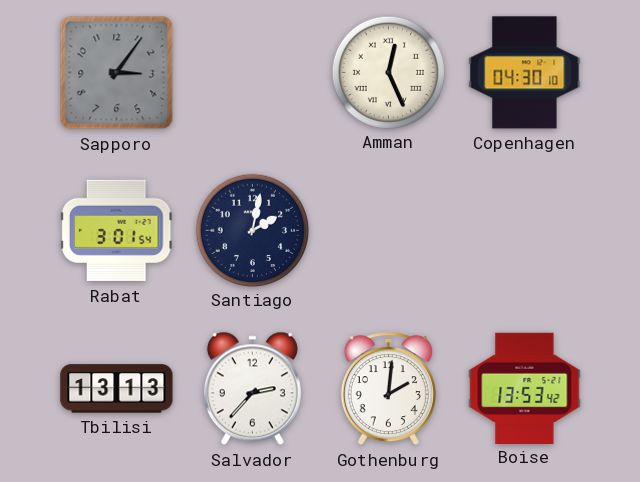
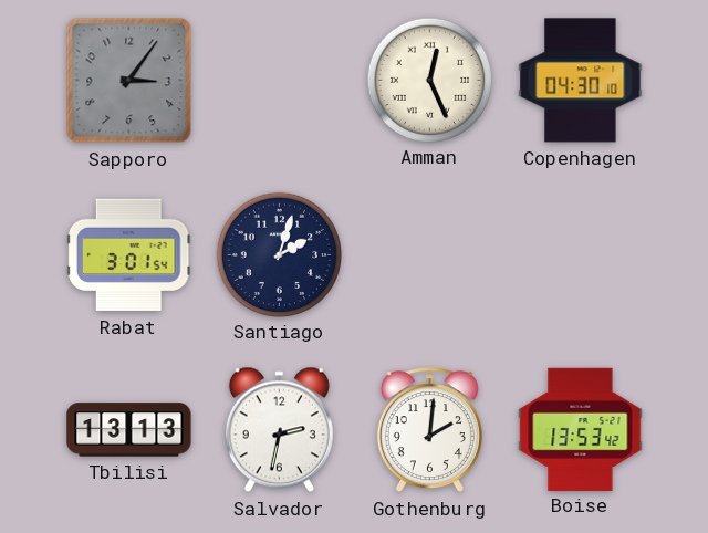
Santiago: 2:02 -> 2:03 (279, 254)
Salvador: 2:37 -> 2:32 (279, 430)
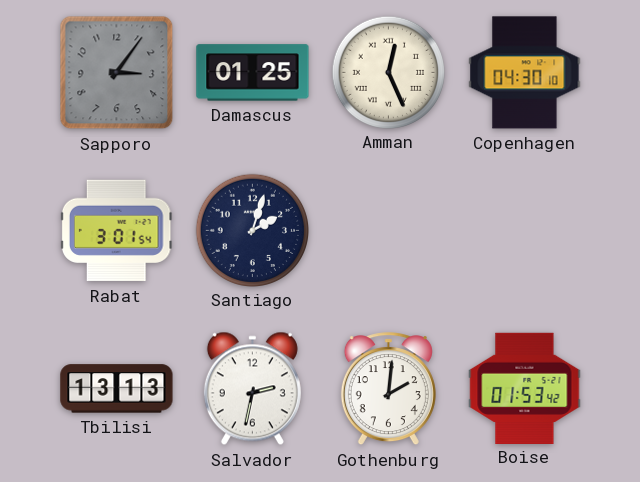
Damascus: none -> 01:25 (253, 73)
Boise: 13:53 -> 01:53 (525, 388)
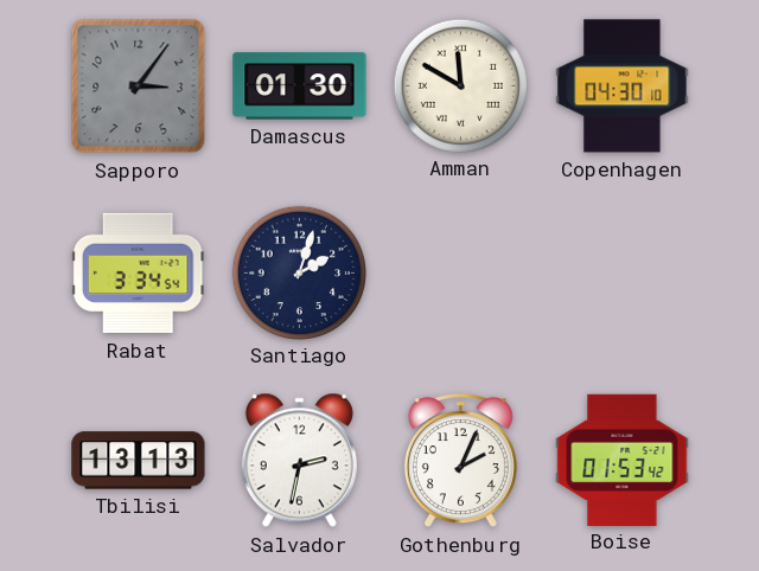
Damascus: 01:25 -> 01:30 (300, 86)
Amman: 12:26 -> 11:50 (460, 85)
Rabat: 3:01 -> 3:34 (138, 274)
Gothenburg: 2:01 -> 2:04 (460, 461)
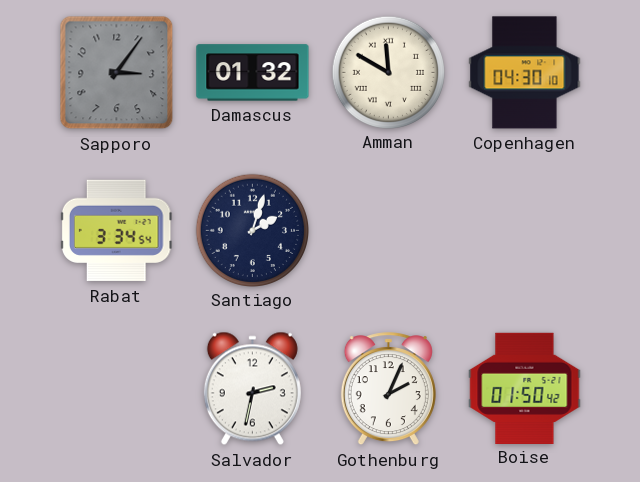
Damascus: 01:30 -> 01:32 (253, 73)
Tbilisi: 13:13 -> none (139, 461)
Boise: 01:53 -> 01:50 (525, 388)
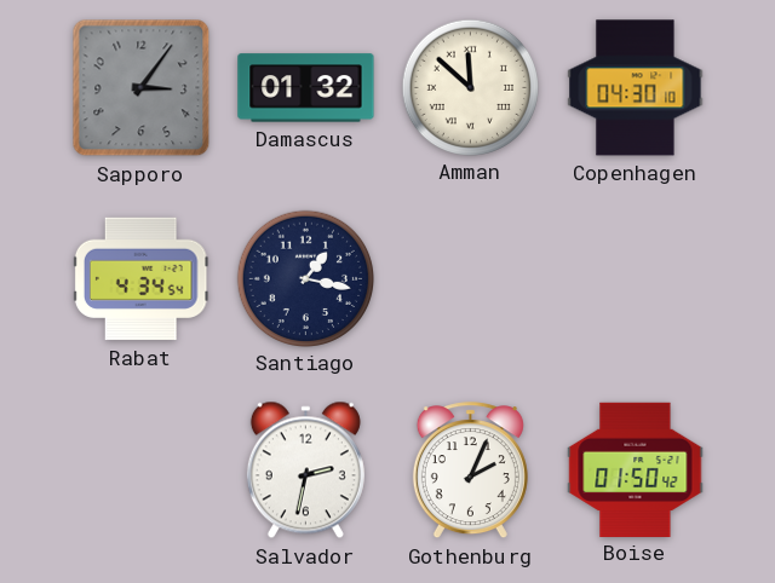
Amman: 11:50 -> 11:52 (470, 87)
Rabat: 3:34 -> 4:34 (140, 279)
Santiago: 2:03 -> 1:17 (305, 278)
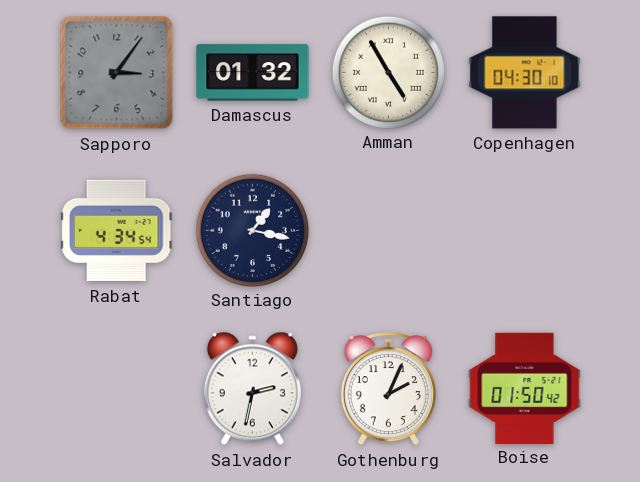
Amman: 11:52 -> 4:55 (388, 72)
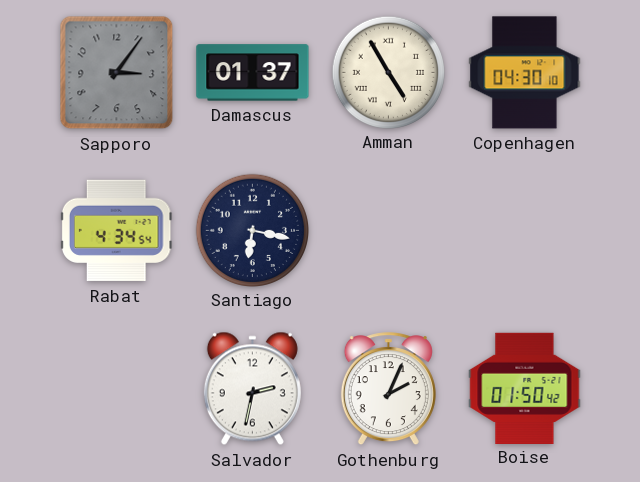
Damascus: 01:32 -> 01:37 (253, 73)
Santiago: 1:17 -> 6:17 (252, 230)
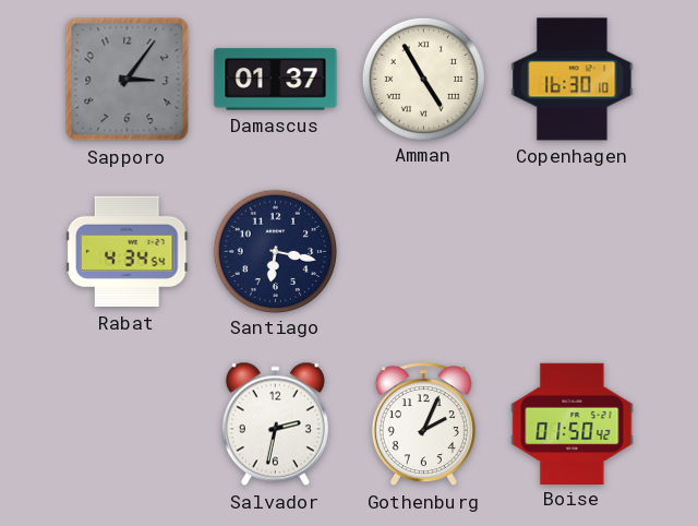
Copenhagen: 04:30 -> 16:30 (573, 80)
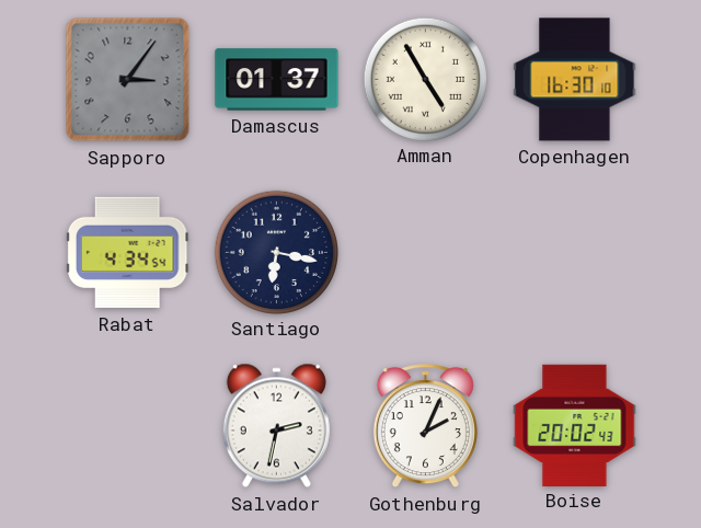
Boise: 01:50 -> 20:02 (575, 425)
